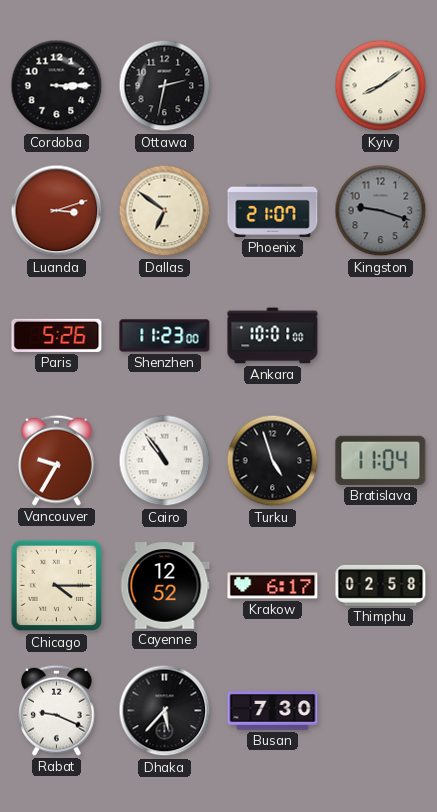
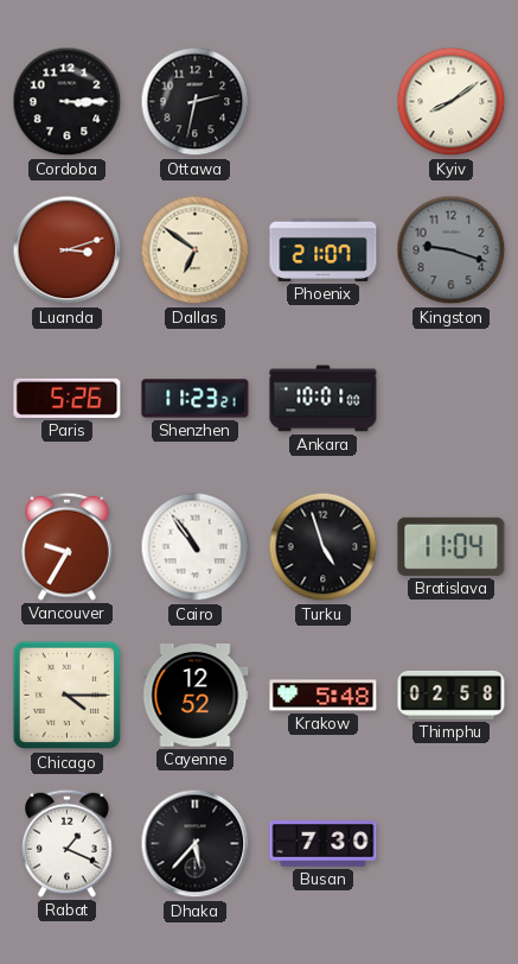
Shenzhen: 11:23:00 -> 11:23:21 (196, 399)
Krakow: 6:17 -> 5:48 (324, 696)
Rabat: 9:19 -> 1:19 (68, 843)
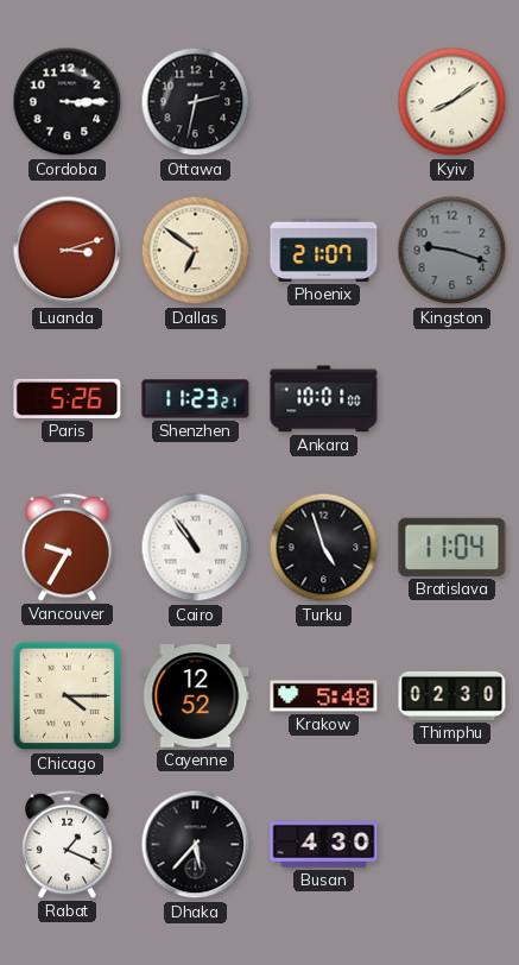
Thimphu: 02:58 -> 02:30 (452, 695)
Busan: 7:30 -> 4:30 (324, 845)
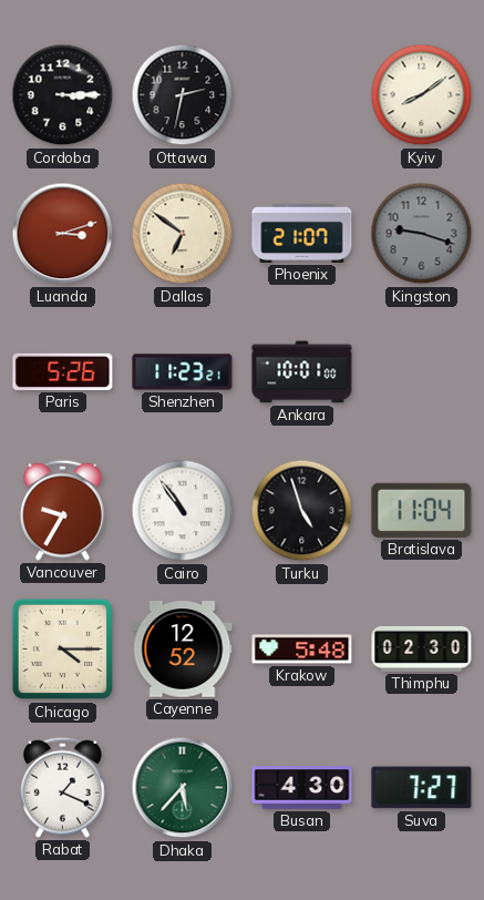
Dhaka dial: black -> green (183, 788)
Suva: none -> 7:27 (422, 788)
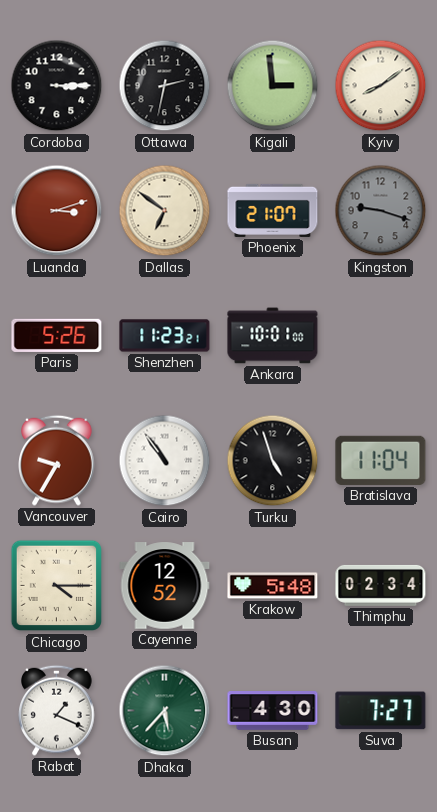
Kigali: none -> 2:59 (273, 86)
Thimphu: 02:30 -> 02:34 (381, 585)
